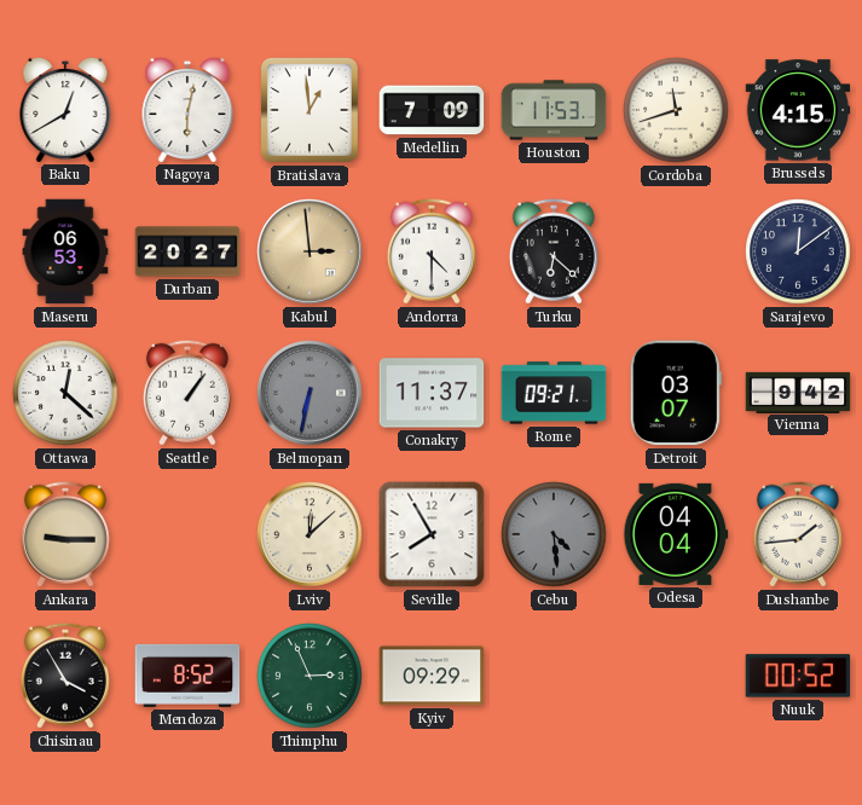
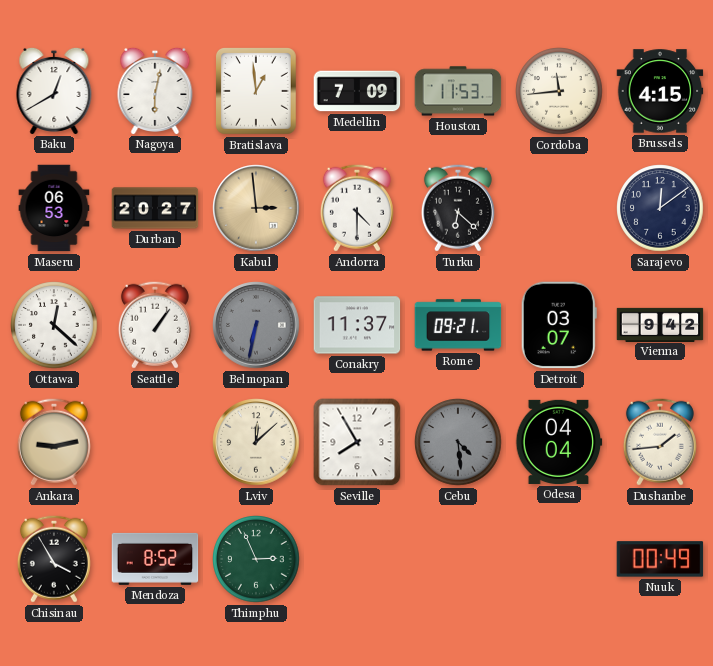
Cordoba: 11:42 -> 11:44 (559, 91)
Ankara: 9:15 -> 9:13 (54, 442)
Kyiv: 09:29 -> none (432, 676)
Nuuk: 00:52 -> 00:49 (660, 559)
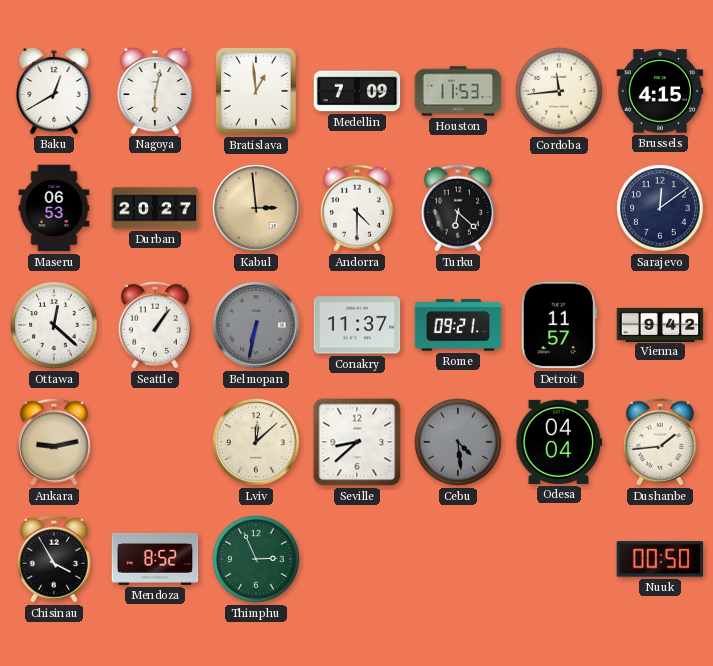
Detroit: 03:07 -> 11:57 (559, 325)
Seville: 7:55 -> 8:38 (357, 442)
Nuuk: 00:49 -> 00:50 (660, 559)
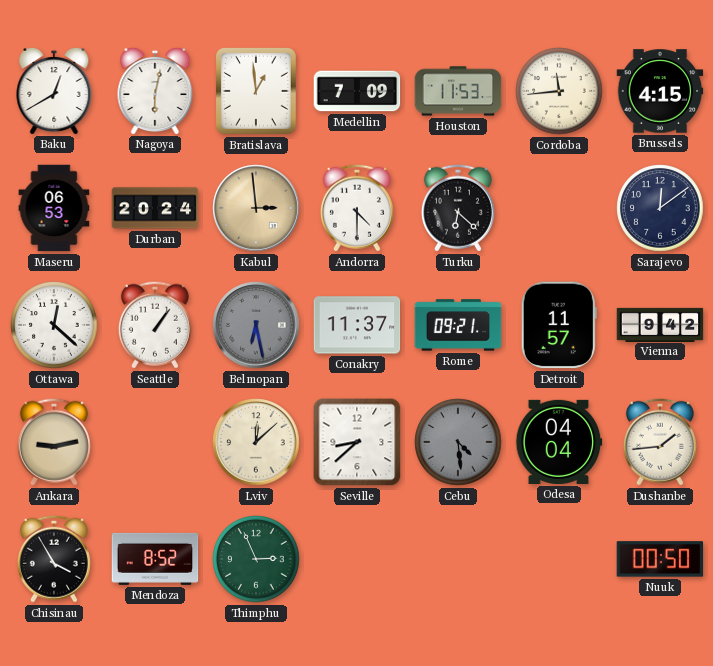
Durban: 20:27 -> 20:24 (155, 208)
Belmopan: 6:32 -> 6:28 (256, 325)
